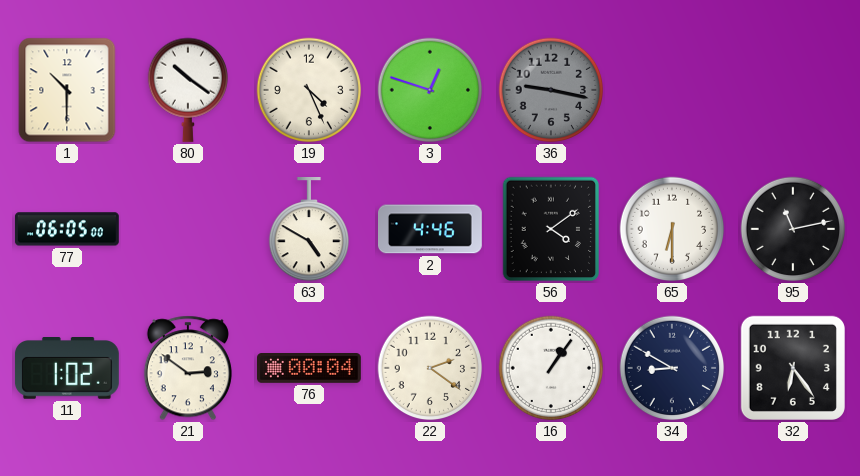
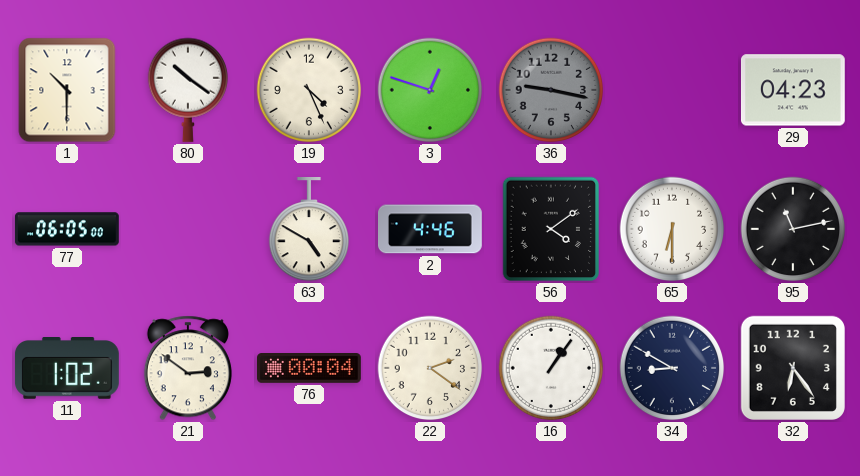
29: none -> 04:23 (793, 90)
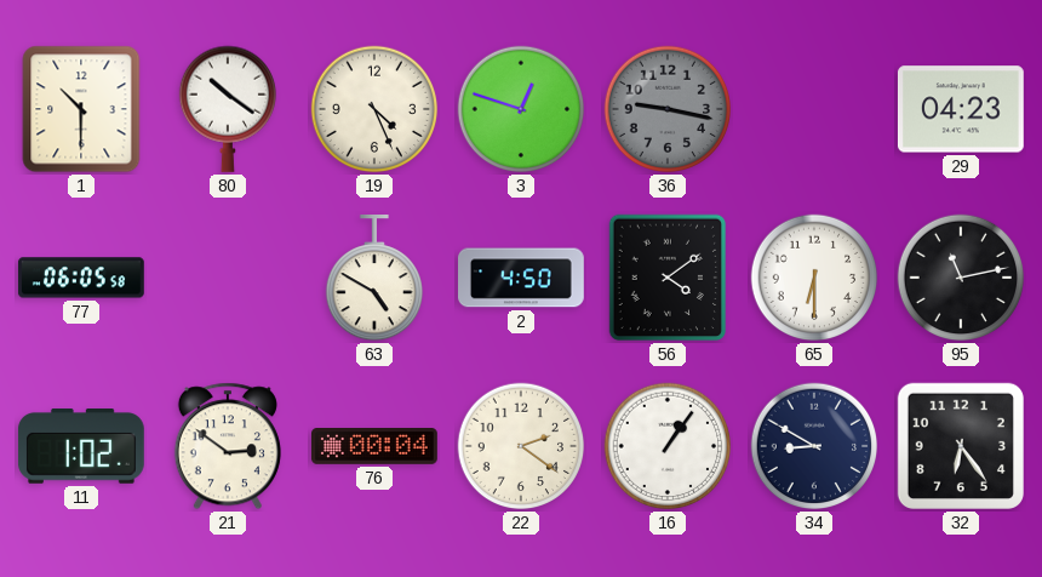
77: 06:05:00 -> 06:05:58 (81, 278)
2: 4:46 -> 4:50 (522, 278)
